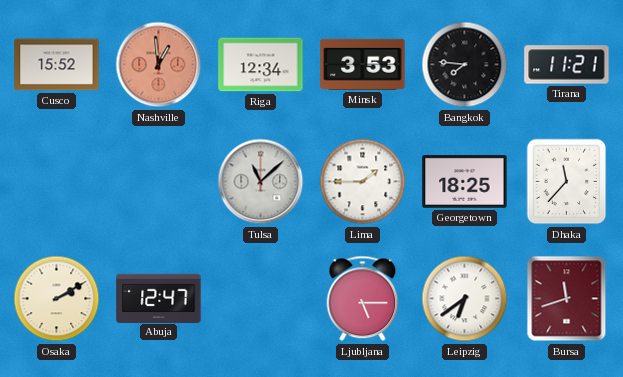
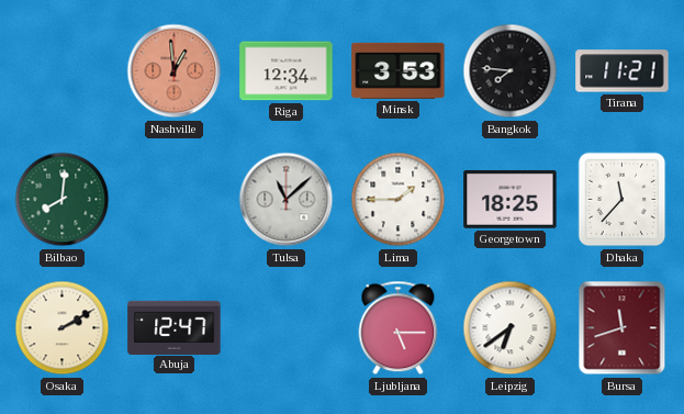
Cusco: 15:52 -> none (57, 65)
Bilbao: none -> 8:01 (63, 200)
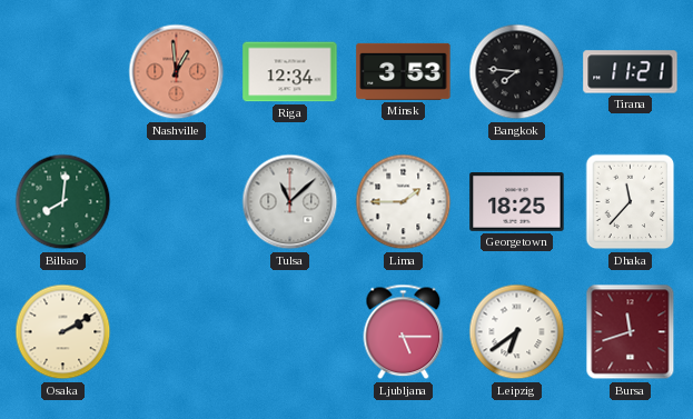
Abuja: 12:47 -> none (175, 327)
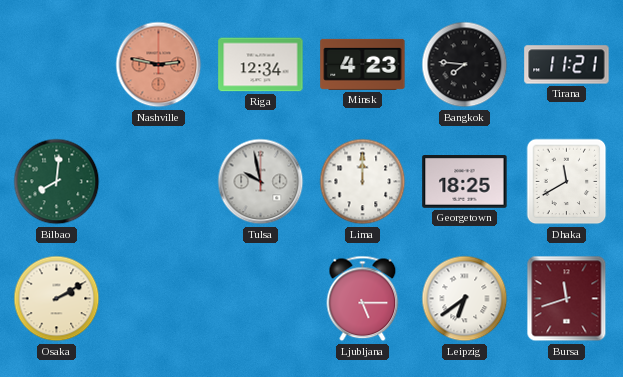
Nashville: 12:59 -> 2:47 (159, 65)
Minsk: 3:53 -> 4:23 (363, 64)
Tulsa: 11:08 -> 9:58 (261, 182)
Lima: 1:45 -> 12:00 (363, 182)
Dhaka: 11:37 -> 11:40 (567, 182)
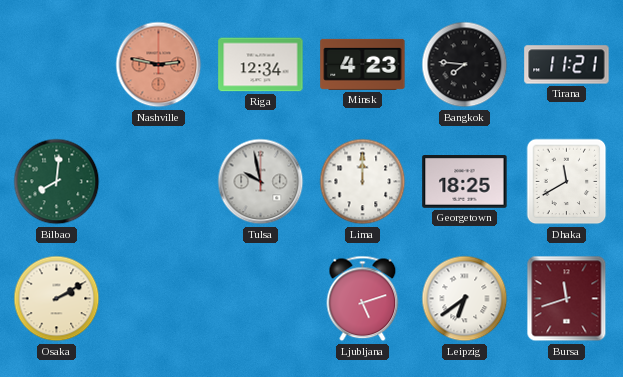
Ljubljana: 5:15 -> 5:12 (363, 299)
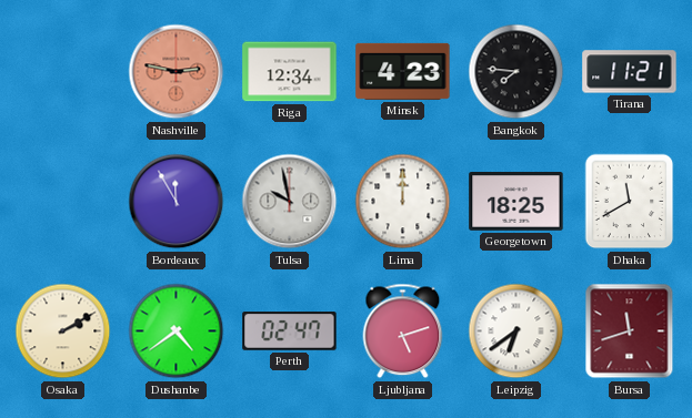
Bilbao: 8:01 -> none (57, 182)
Bordeaux: none -> 11:55 (177, 202)
Dushanbe: none -> 4:39 (177, 332)
Perth: none -> 02:47 (290, 332)
